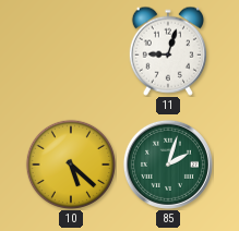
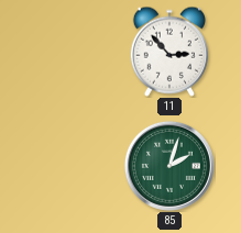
11: 9:03 -> 2:53 (169, 52)
10: 5:22 -> none (70, 163)
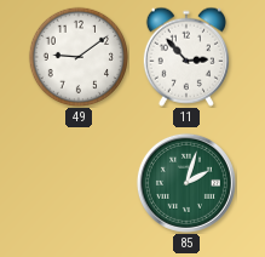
49: none -> 9:09 (77, 56)
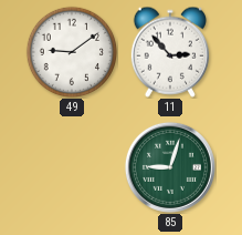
85: 2:03 -> 9:03 (170, 167)
